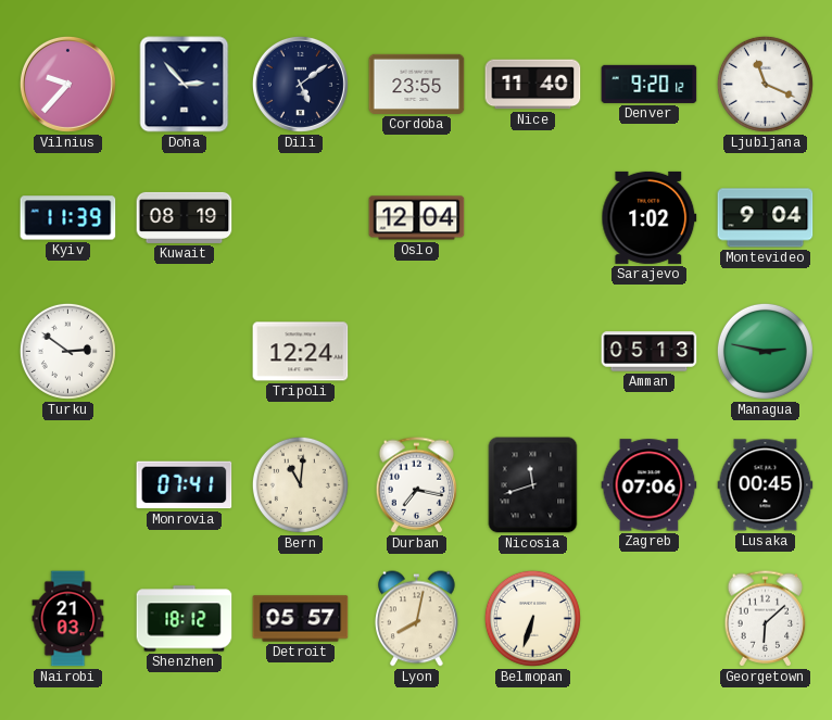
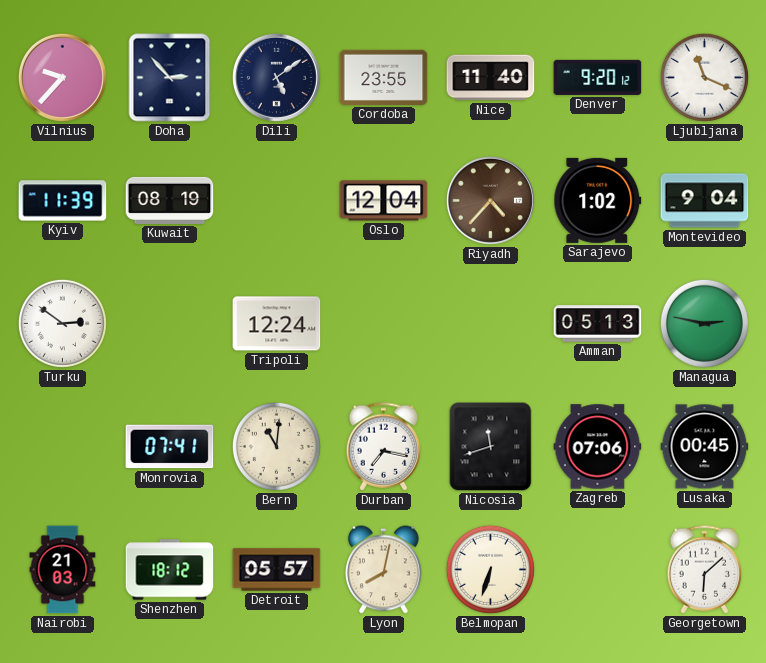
Riyadh: none -> 4:37 (490, 200)
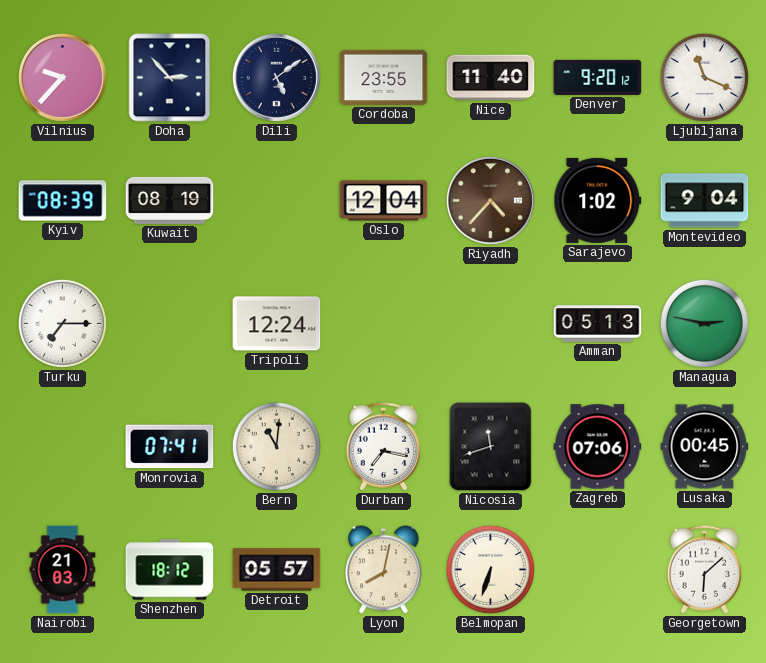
Kyiv: 11:39 -> 08:39 (63, 201)
Turku: 2:51 -> 7:15 (62, 323)
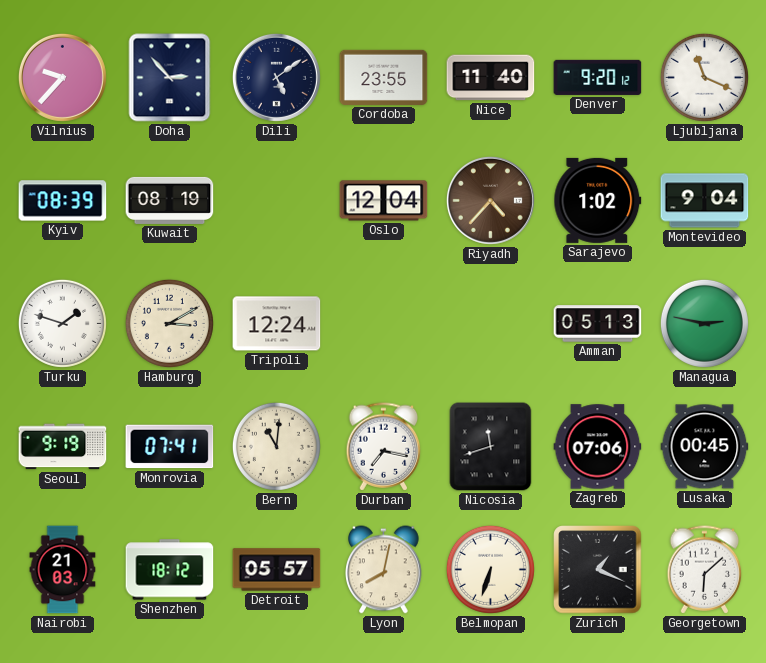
Turku: 7:15 -> 1:48 (62, 323)
Hamburg: none -> 3:10 (169, 323)
Seoul: none -> 9:19 (63, 447)
Zurich: none -> 1:19 (598, 570)
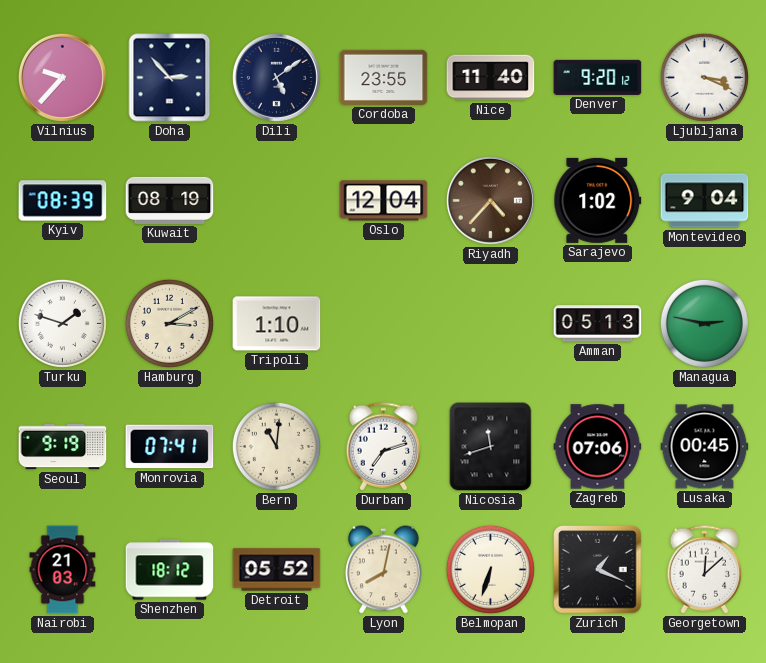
Ljubljana: 11:19 -> 3:19 (704, 77)
Tripoli: 12:24 -> 1:10 (277, 324)
Durban: 7:17 -> 7:12 (384, 447)
Detroit: 05:57 -> 05:52 (277, 570)
Georgetown: 6:08 -> 12:08 (705, 570)
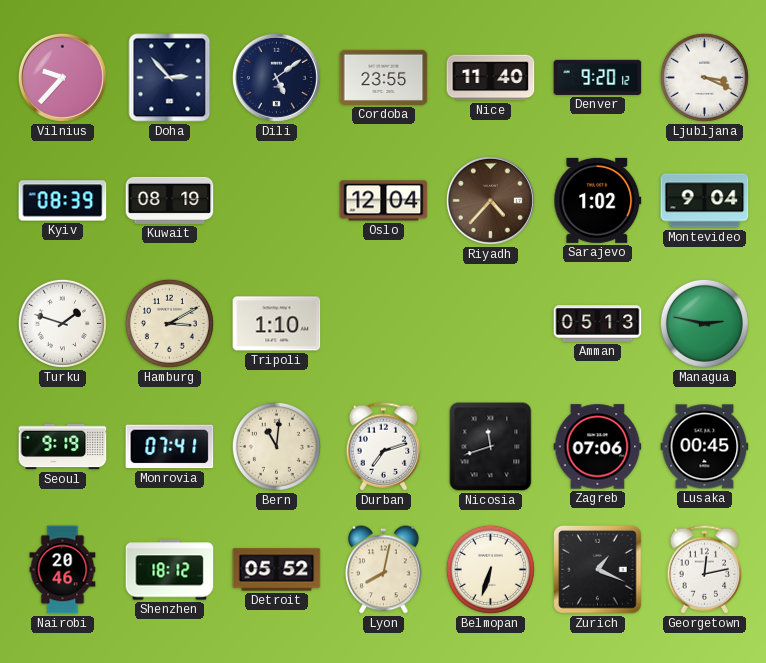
Nairobi: 21:03 -> 20:46 (63, 570)
Georgetown: 12:08 -> 12:13 (705, 570)
